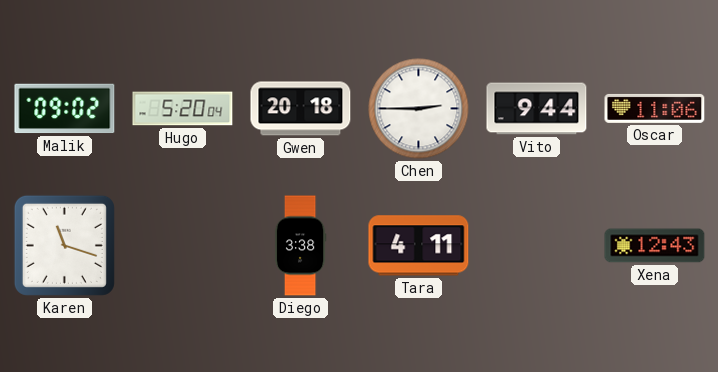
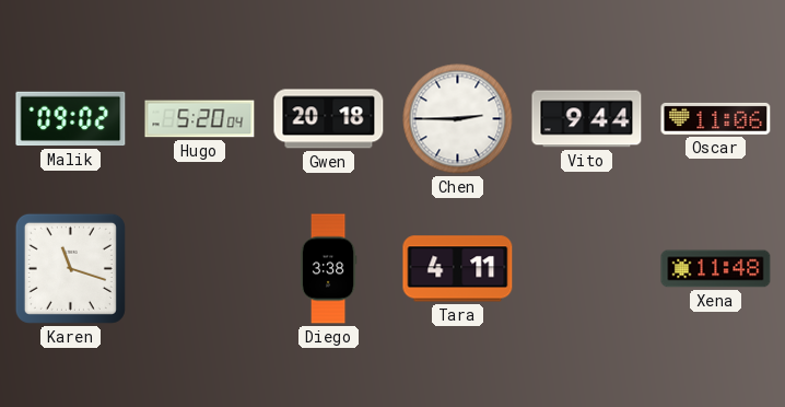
Xena: 12:43 -> 11:48 (716, 269)
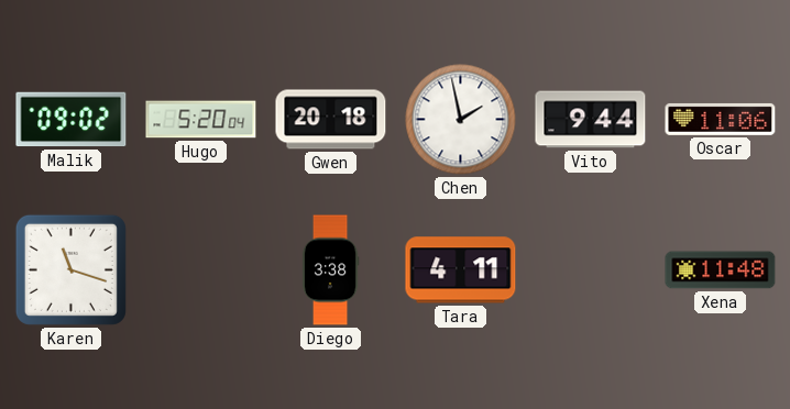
Chen: 2:45 -> 1:58 (461, 120)
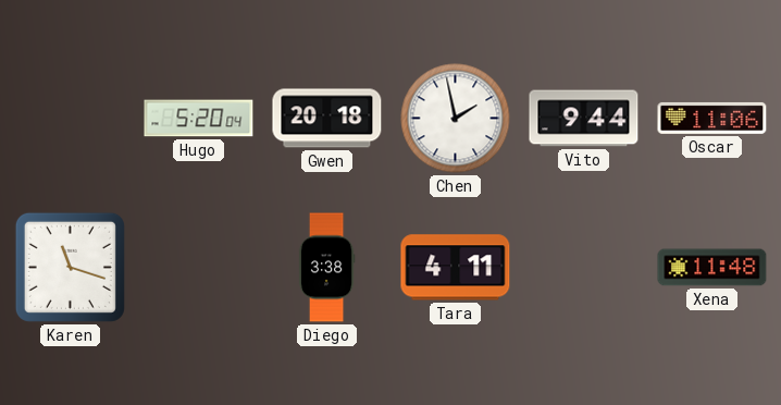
Malik: 09:02 -> none (72, 120)
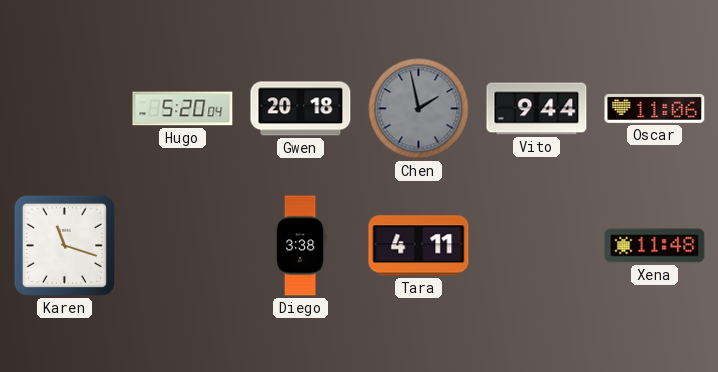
Chen dial: white -> grey (419, 109)
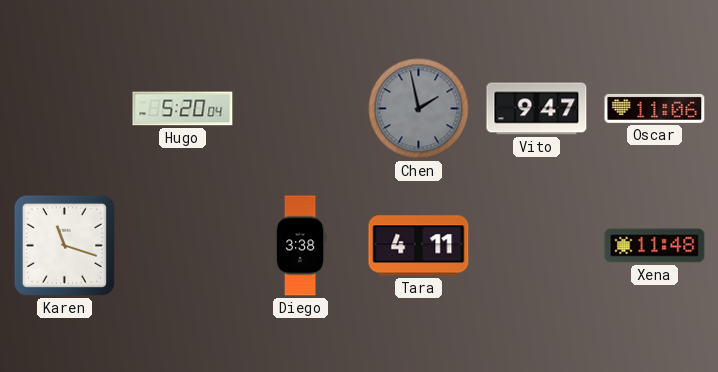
Gwen: 20:18 -> none (301, 109)
Vito: 9:44 -> 9:47 (537, 109)
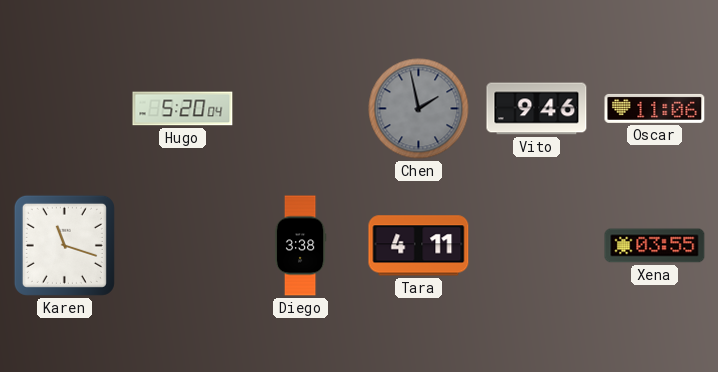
Vito: 9:47 -> 9:46 (537, 109)
Xena: 11:48 -> 03:55 (655, 246)
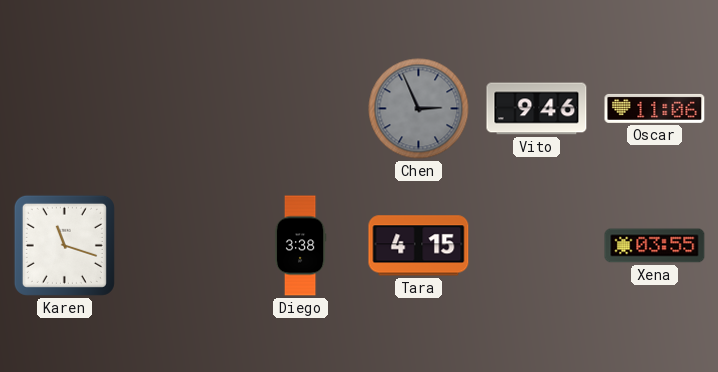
Hugo: 5:20 -> none (183, 109)
Chen: 1:58 -> 2:56 (419, 109)
Tara: 4:11 -> 4:15 (419, 246)
